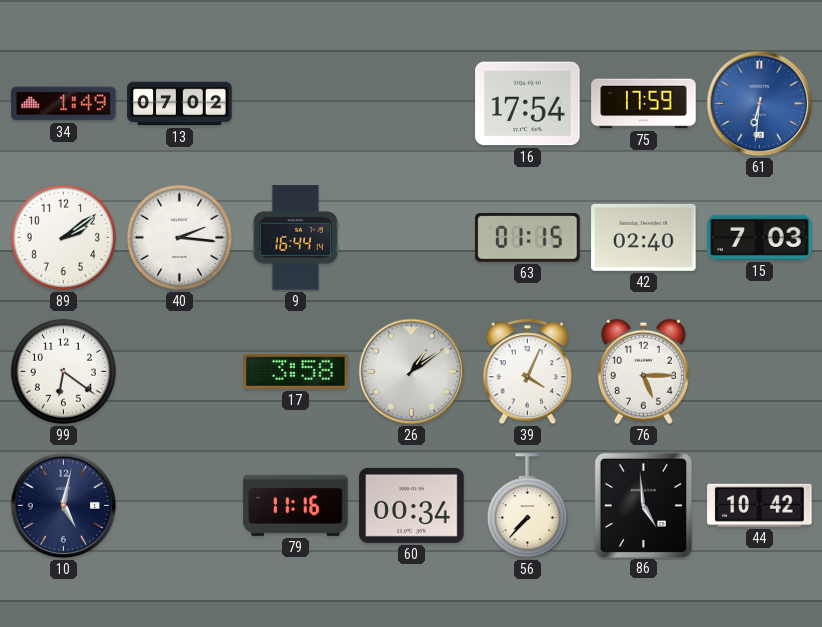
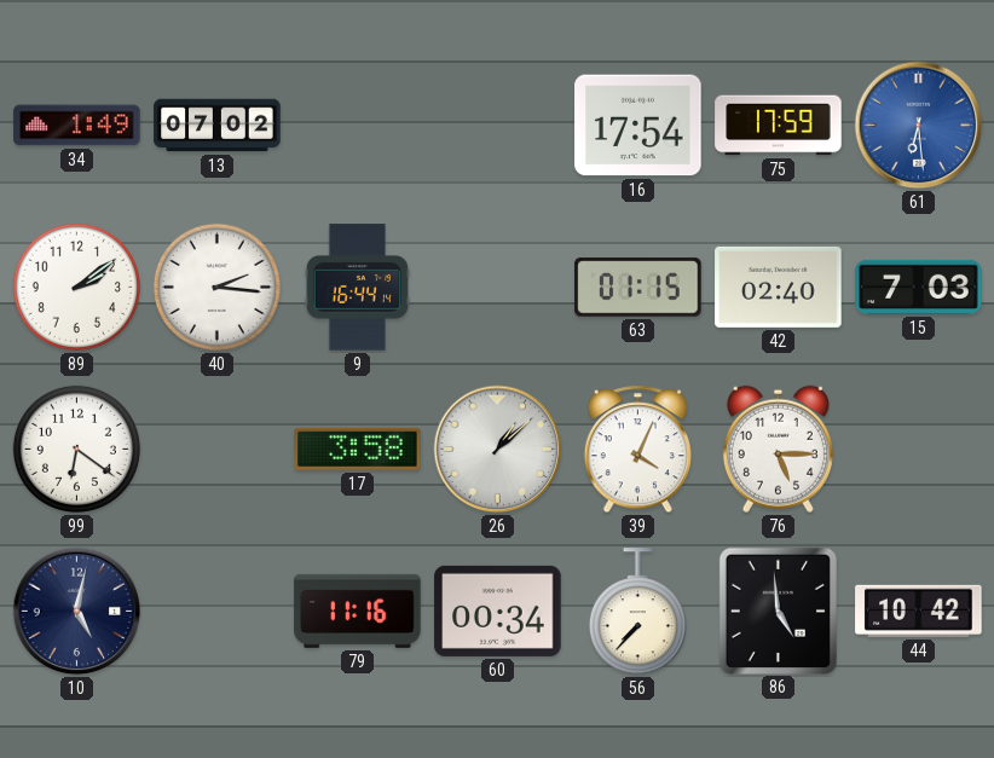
61: 6:31 -> 6:29 (919, 126)
26: 1:09 -> 1:08 (498, 450)
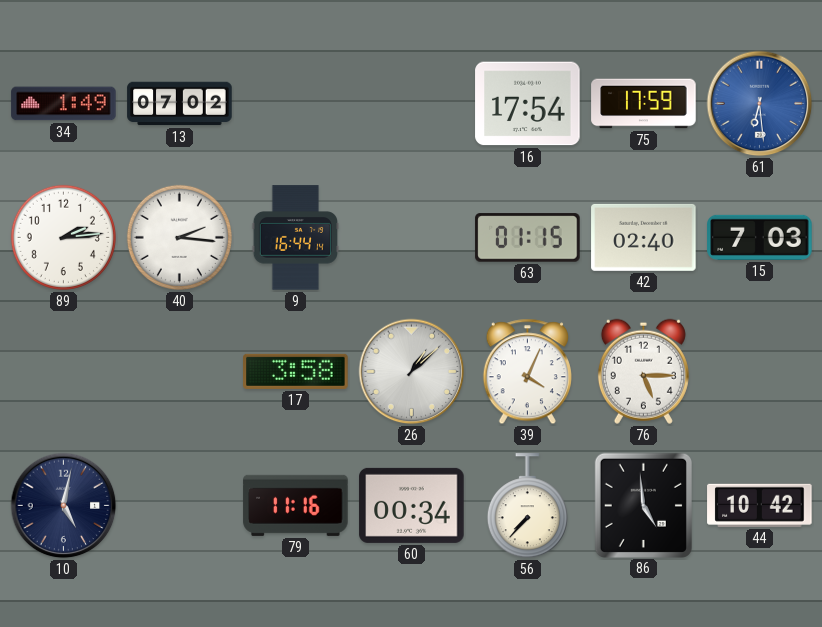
89: 2:09 -> 2:14 (63, 237)
99: 6:21 -> none (76, 449)
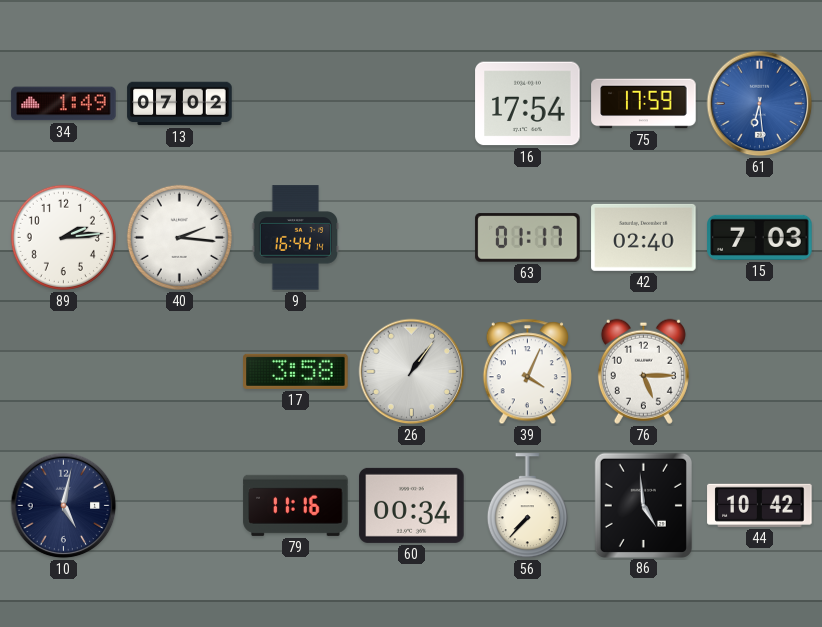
63: 01:15 -> 01:17 (528, 238)
26: 1:08 -> 1:06 (412, 372)
